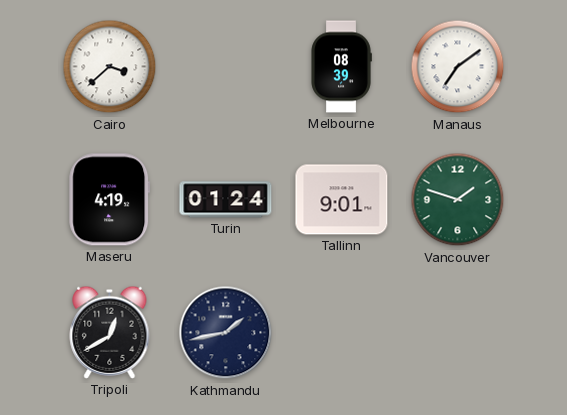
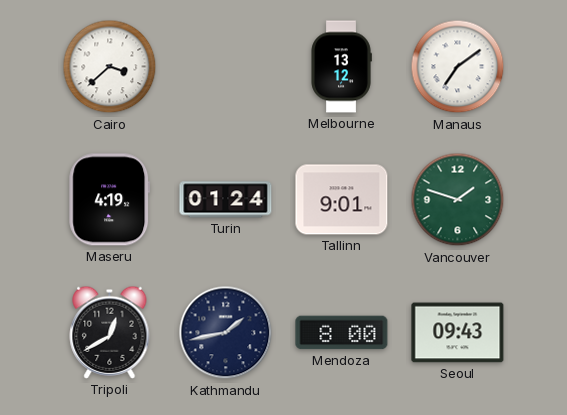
Melbourne: 08:39 -> 13:12 (341, 67)
Mendoza: none -> 8:00 (342, 333)
Seoul: none -> 09:43 (458, 333)
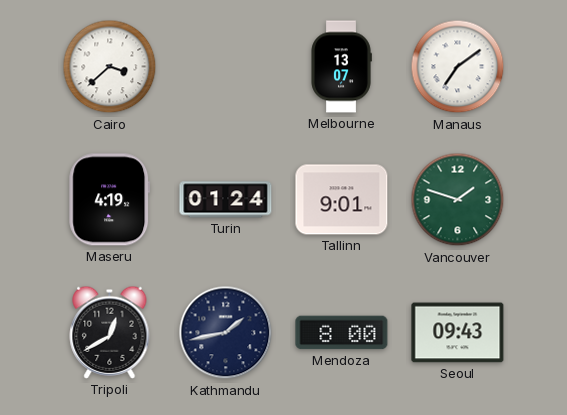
Melbourne: 13:12 -> 13:07 (341, 67)
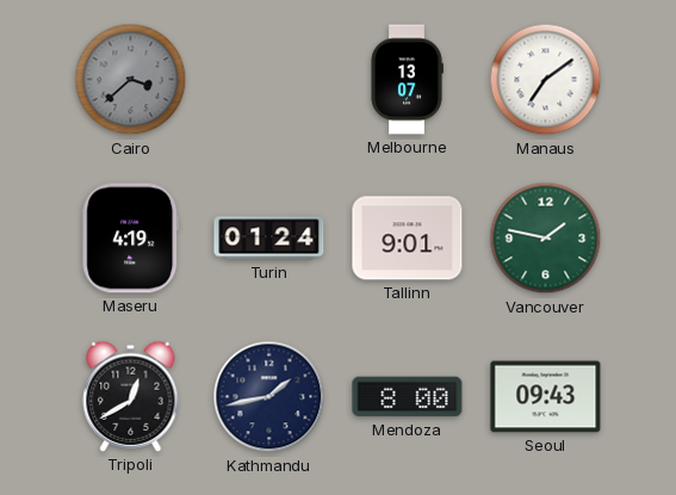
Cairo dial: white -> grey (131, 80)
Vancouver: 1:48 -> 1:47 (546, 239)
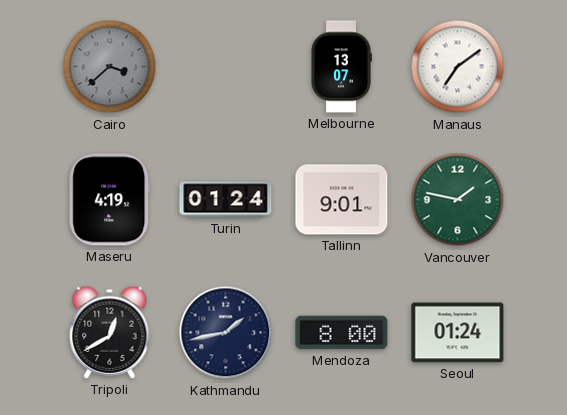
Seoul: 09:43 -> 01:24 (458, 333)
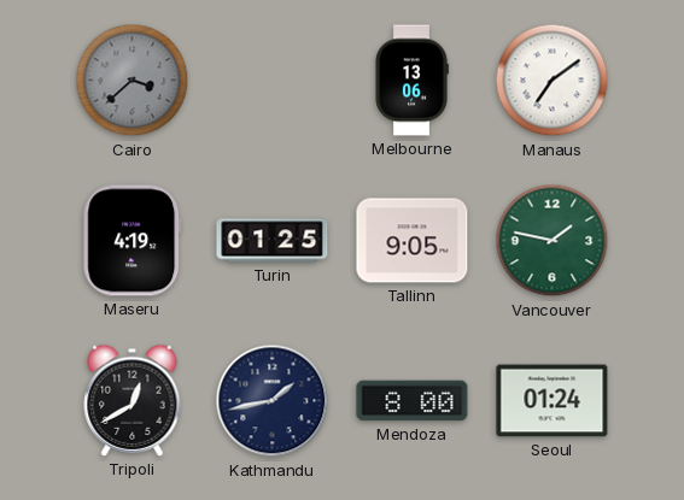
Melbourne: 13:07 -> 13:06 (411, 81)
Turin: 01:24 -> 01:25 (273, 241)
Tallinn: 9:01 -> 9:05 (413, 241)
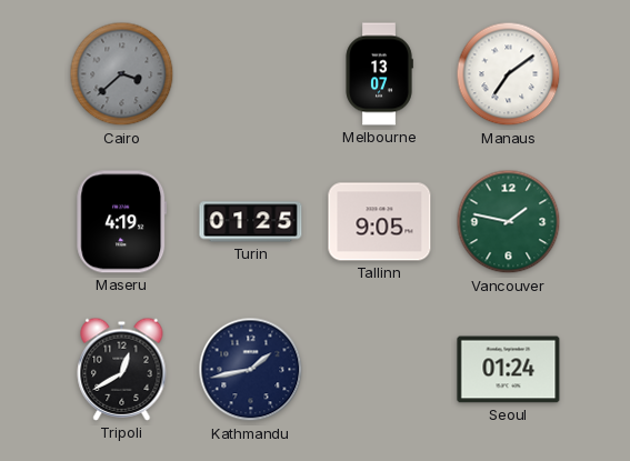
Melbourne: 13:06 -> 13:07 (379, 74)
Mendoza: 8:00 -> none (413, 401)
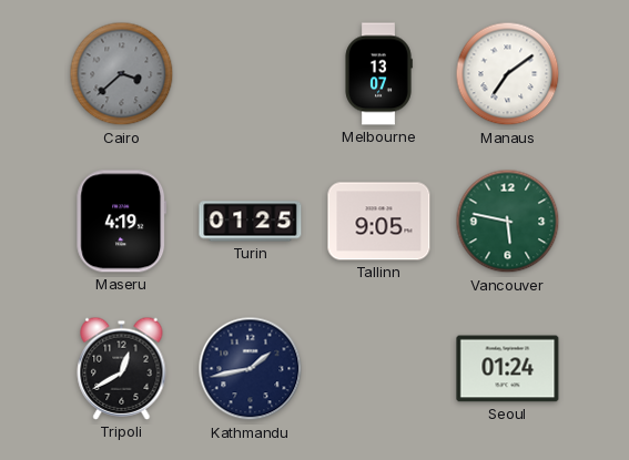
Vancouver: 1:47 -> 5:47 (508, 222)
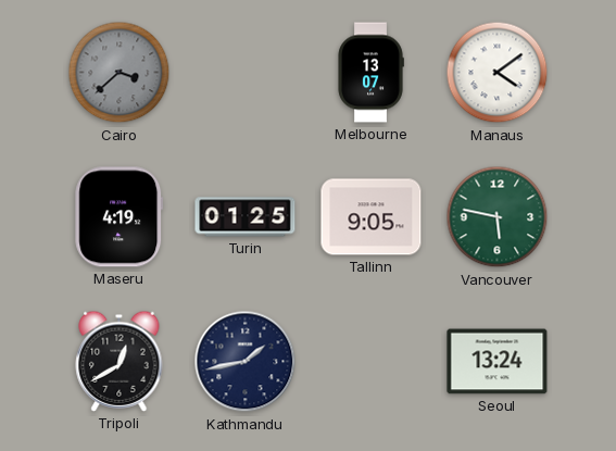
Manaus: 7:09 -> 4:09 (498, 73)
Seoul: 01:24 -> 13:24 (498, 362)
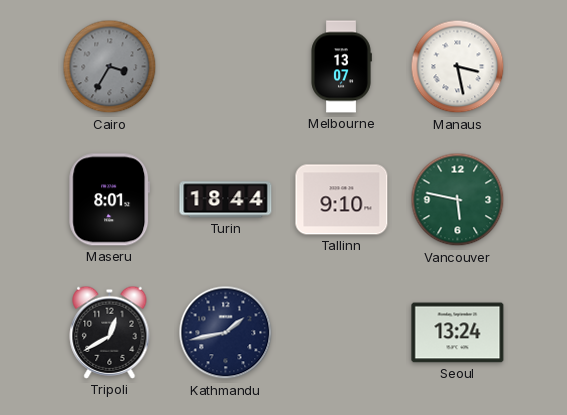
Cairo: 3:38 -> 3:35 (110, 67)
Manaus: 4:09 -> 3:28 (458, 67)
Maseru: 4:19 -> 8:01 (110, 200)
Turin: 01:25 -> 18:44 (226, 200)
Tallinn: 9:05 -> 9:10 (342, 200)
